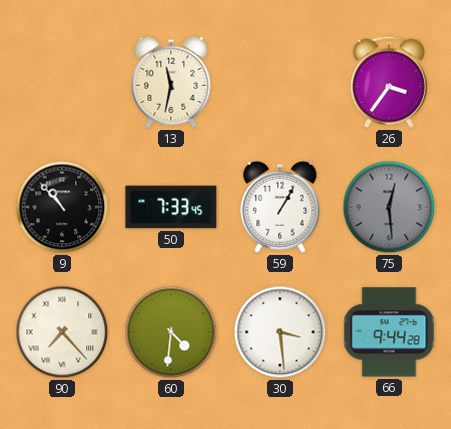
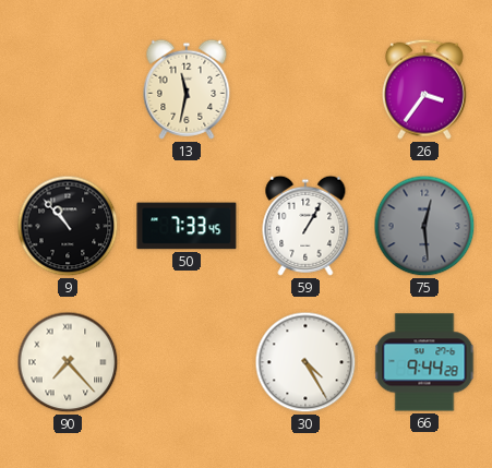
60: 4:31 -> none (171, 332)
30: 3:29 -> 4:25 (305, 362)
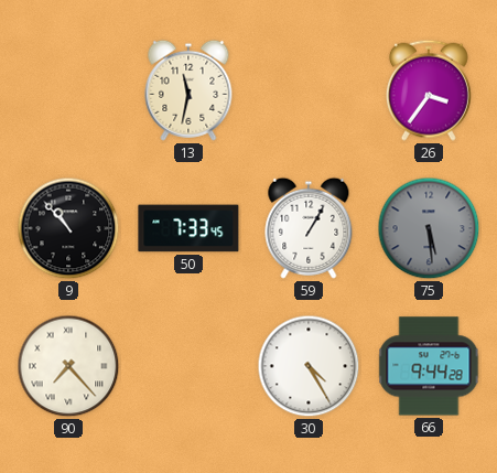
75: 12:29 -> 5:29 (429, 228)
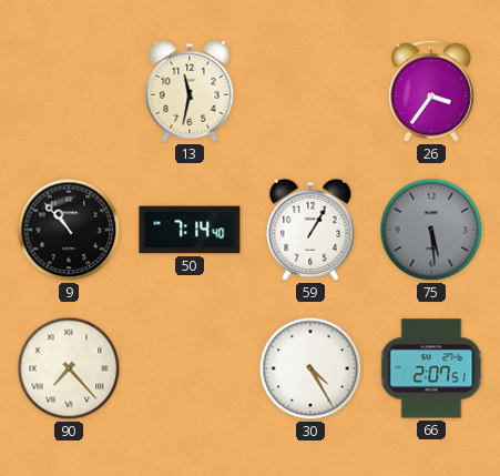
50: 7:33 -> 7:14 (190, 230)
66: 9:44 -> 2:07 (431, 368)
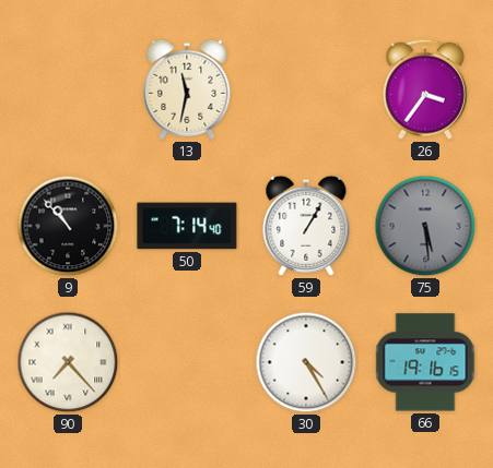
66: 2:07 -> 19:16 (425, 362)
